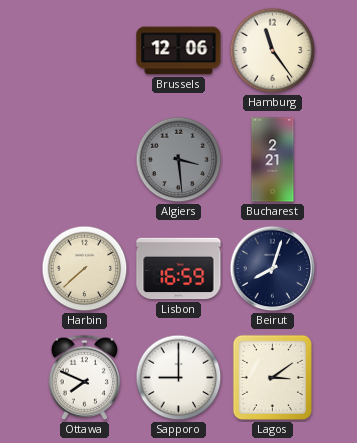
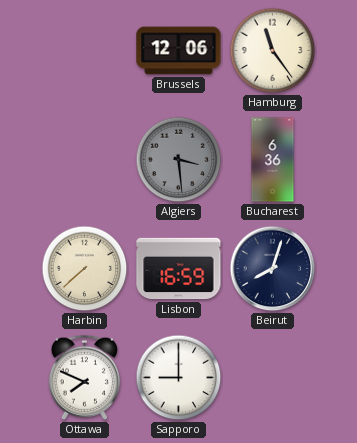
Bucharest: 2:21 -> 6:36 (273, 160)
Lagos: 3:09 -> none (272, 377)
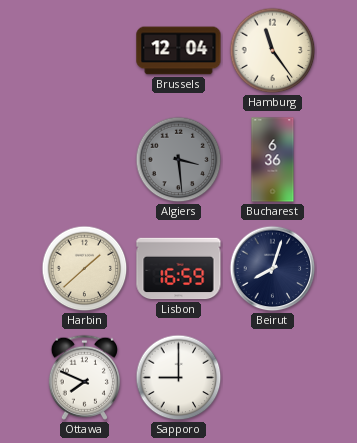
Brussels: 12:06 -> 12:04 (179, 51)
Harbin: 7:38 -> 1:38 (85, 269)
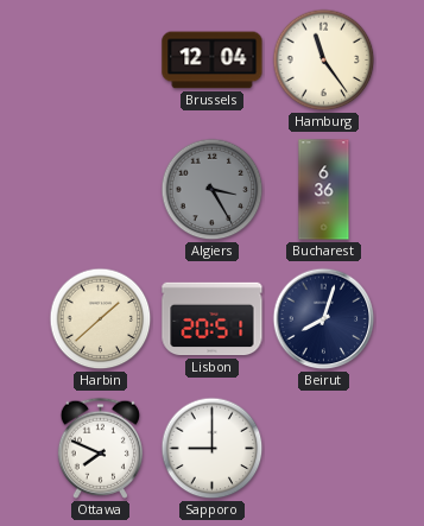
Algiers: 3:29 -> 3:25 (213, 190)
Lisbon: 16:59 -> 20:51 (213, 319)
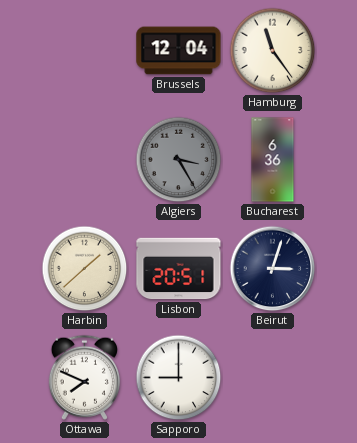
Beirut: 8:03 -> 3:03 (273, 269)
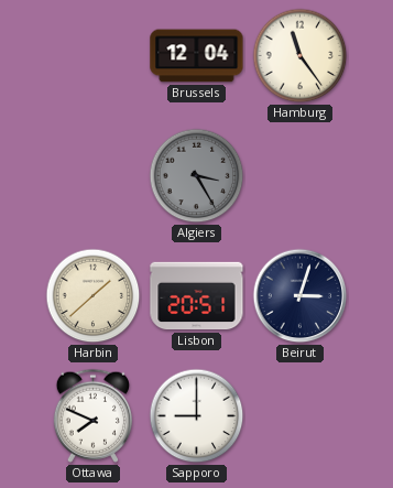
Bucharest: 6:36 -> none (273, 160)
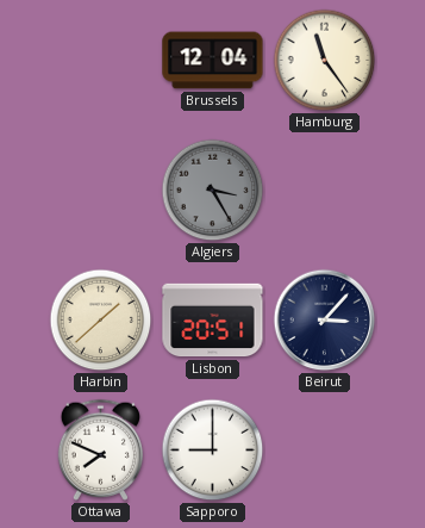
Beirut: 3:03 -> 3:07 (325, 321)
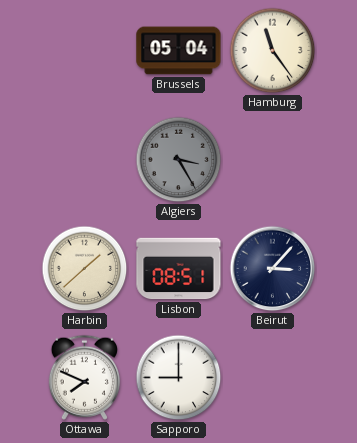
Brussels: 12:04 -> 05:04 (179, 51)
Lisbon: 20:51 -> 08:51 (179, 269)
